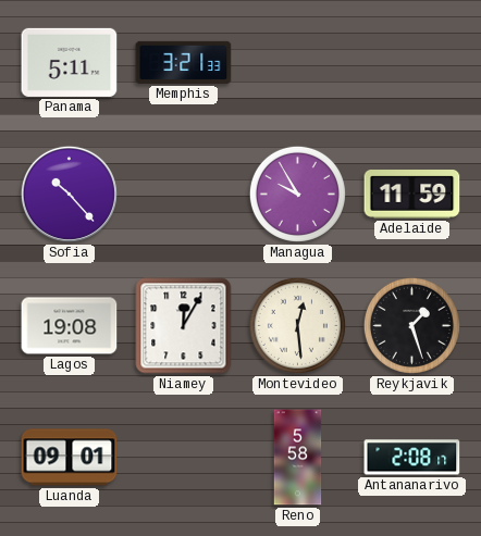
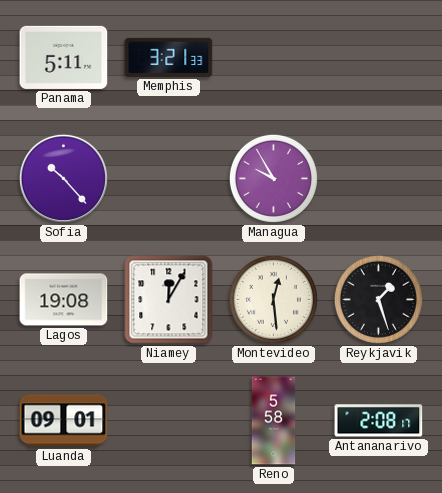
Adelaide: 11:59 -> none (412, 195)
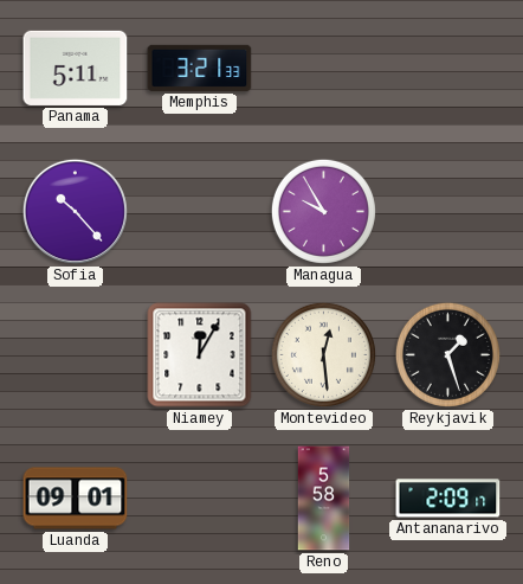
Lagos: 19:08 -> none (64, 300)
Antananarivo: 2:08 -> 2:09 (448, 499)
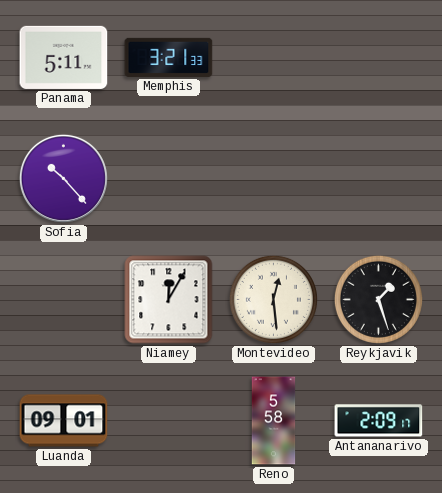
Managua: 9:55 -> none (323, 211)
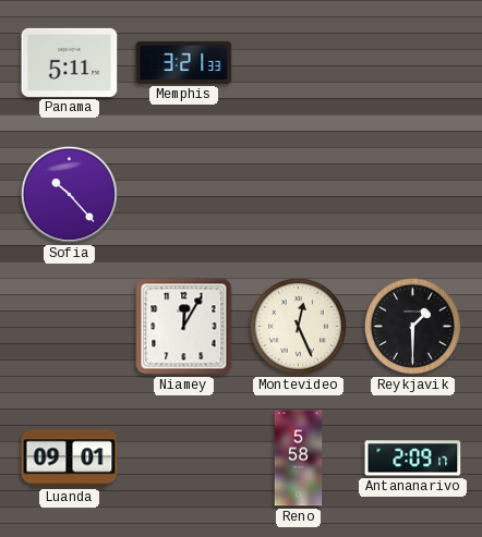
Montevideo: 12:29 -> 12:26 (298, 326)
Reykjavik: 1:27 -> 1:30 (412, 326)
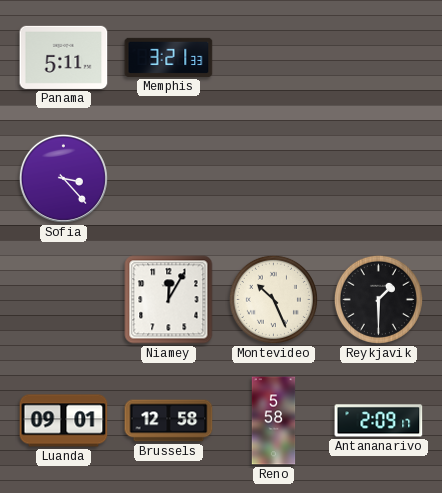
Sofia: 10:23 -> 3:23 (63, 178)
Montevideo: 12:26 -> 10:26 (273, 299)
Brussels: none -> 12:58 (169, 421)
